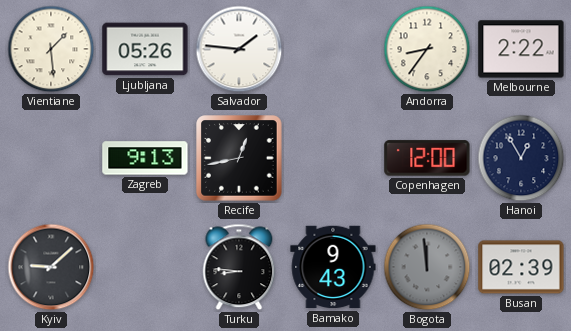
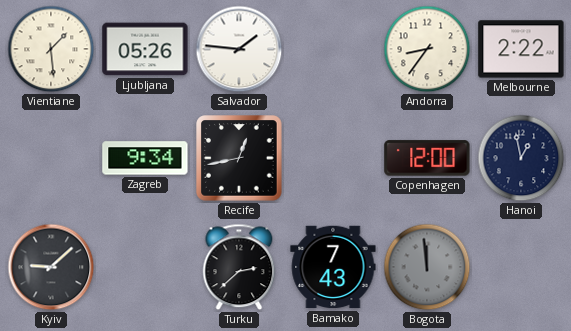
Zagreb: 9:13 -> 9:34 (145, 158)
Hanoi: 12:55 -> 12:58 (521, 158)
Turku: 8:46 -> 2:38 (239, 267)
Bamako: 9:43 -> 7:43 (333, 267)
Busan: 02:39 -> none (521, 267)
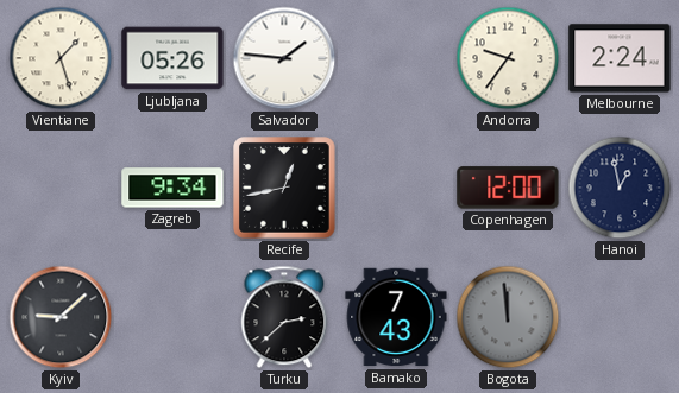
Vientiane: 1:29 -> 1:27 (61, 58)
Andorra: 8:36 -> 9:36 (508, 58)
Melbourne: 2:22 -> 2:24 (620, 58)
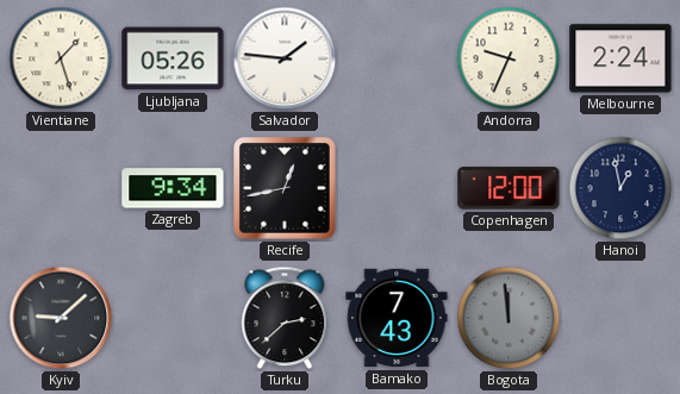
Andorra: 9:36 -> 9:34 (509, 58)
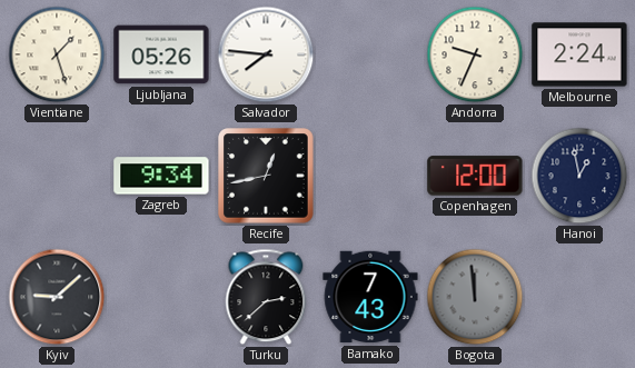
Salvador: 1:46 -> 7:46 (266, 54)
